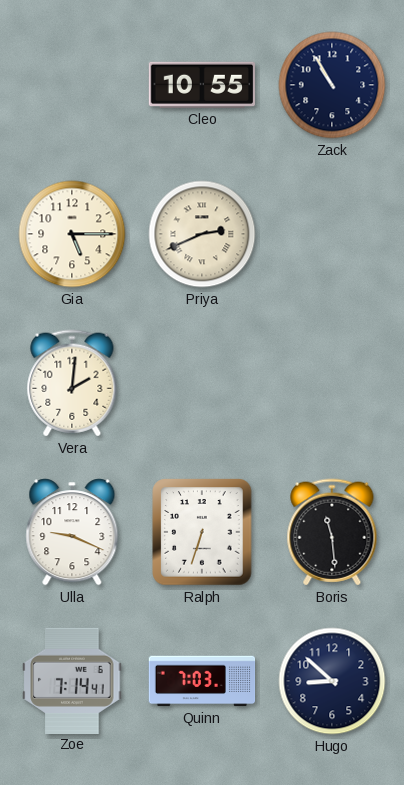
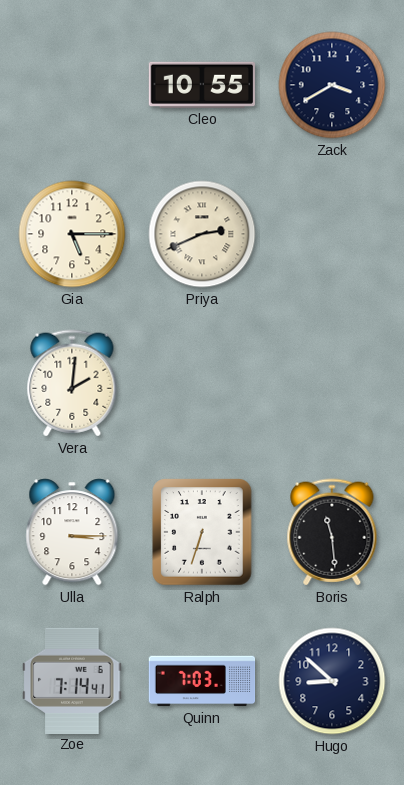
Zack: 10:55 -> 3:40 (332, 85)
Ulla: 9:19 -> 3:15 (72, 532)
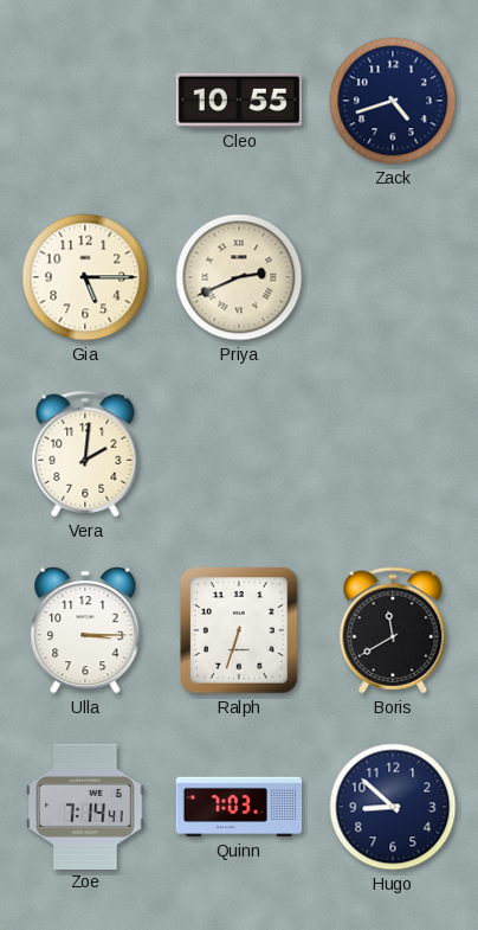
Zack: 3:40 -> 4:42 (393, 101)
Boris: 11:29 -> 11:40 (393, 630)
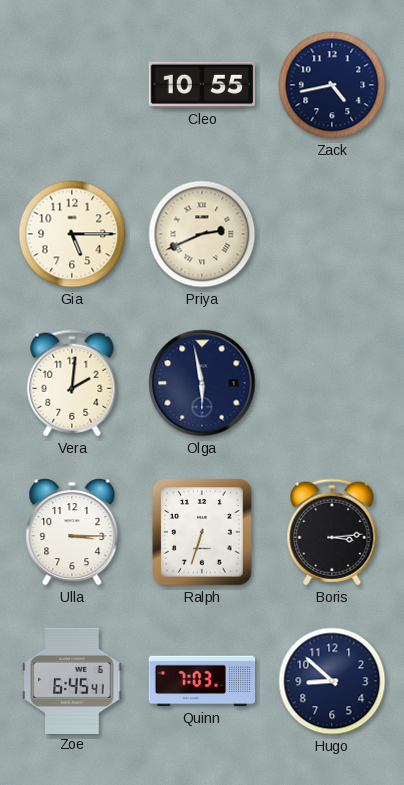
Zack: 4:42 -> 4:43 (332, 85)
Olga: none -> 5:58 (202, 383)
Boris: 11:40 -> 3:14 (332, 532)
Zoe: 7:14 -> 6:45 (72, 680)
